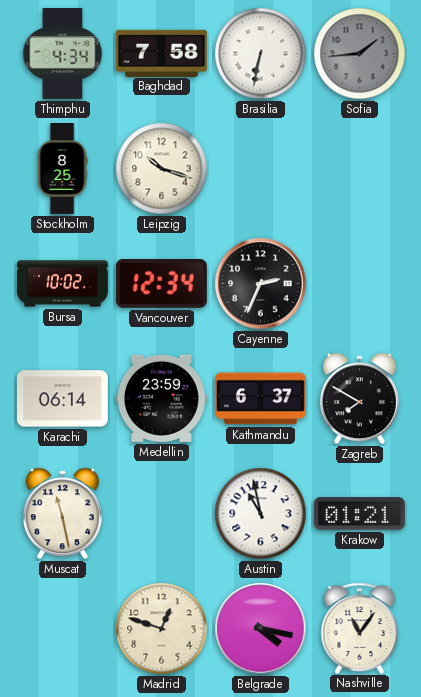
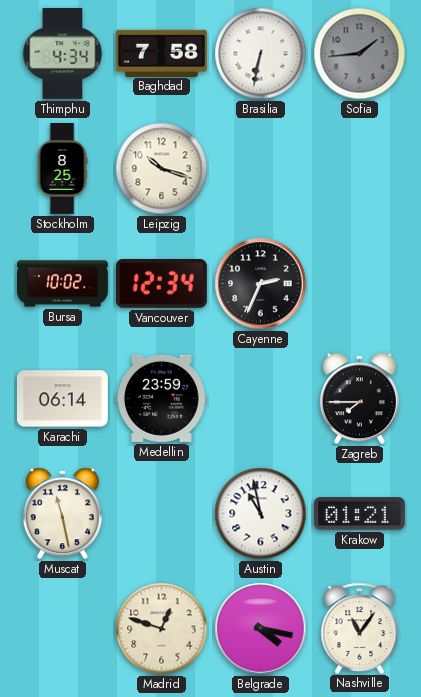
Kathmandu: 6:37 -> none (261, 399)
Zagreb: 7:50 -> 7:45 (359, 399)
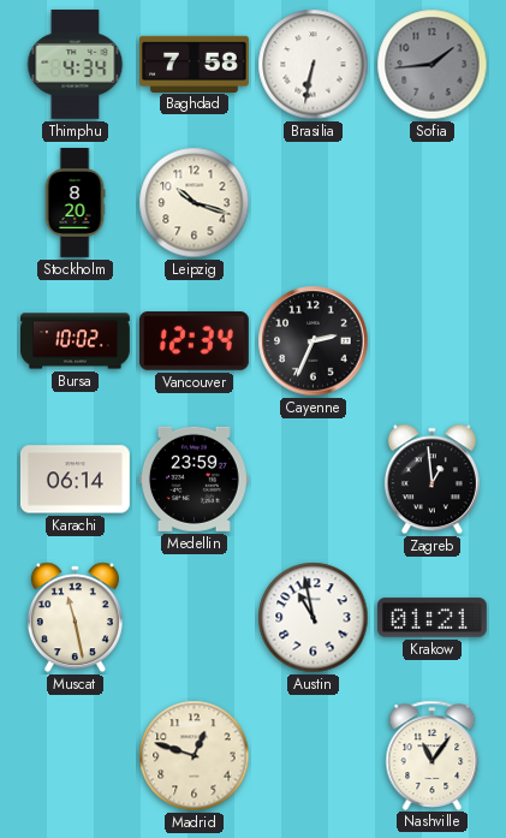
Stockholm: 8:25 -> 8:20 (75, 203)
Zagreb: 7:45 -> 12:59 (431, 480)
Belgrade: 4:17 -> none (261, 629)
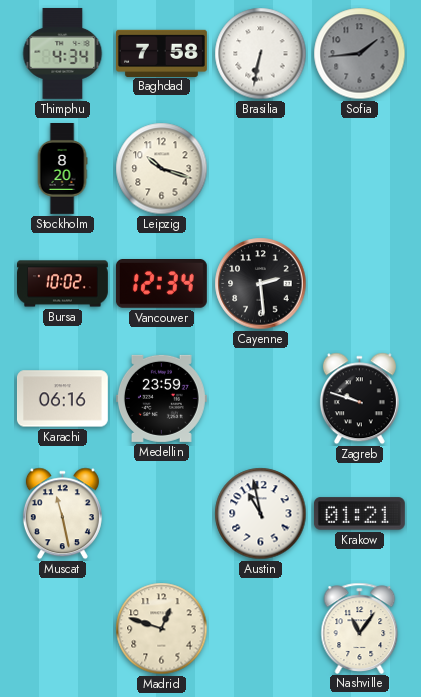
Cayenne: 2:34 -> 2:29 (261, 284)
Karachi: 06:14 -> 06:16 (62, 399)
Zagreb: 12:59 -> 9:48 (359, 399)
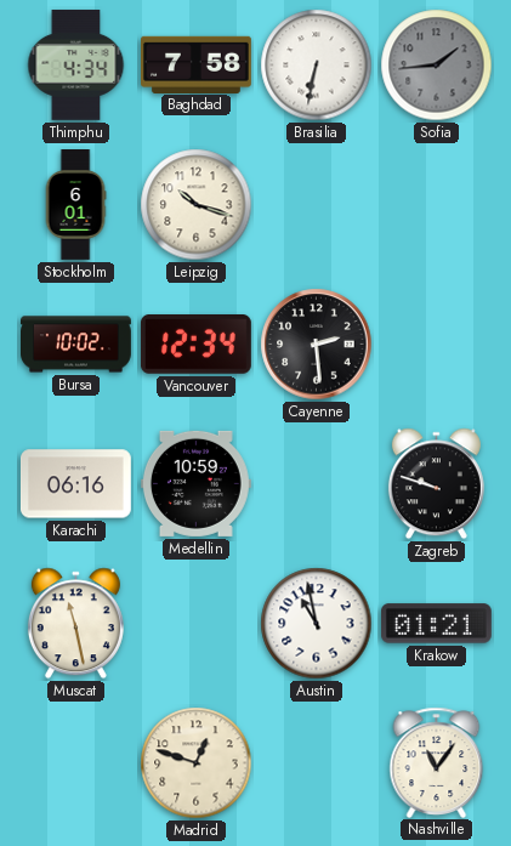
Stockholm: 8:20 -> 6:01 (75, 205)
Medellin: 23:59 -> 10:59 (195, 483)
